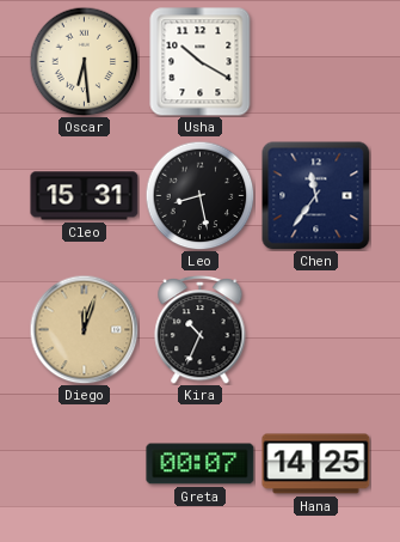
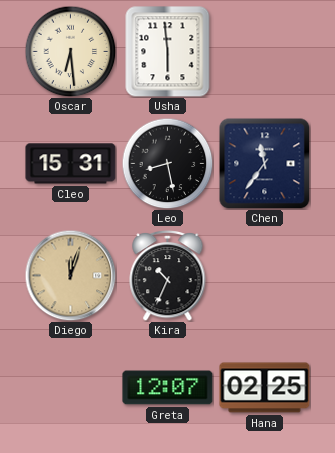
Usha: 10:20 -> 5:59 (168, 52)
Greta: 00:07 -> 12:07 (168, 388)
Hana: 14:25 -> 02:25 (265, 388)
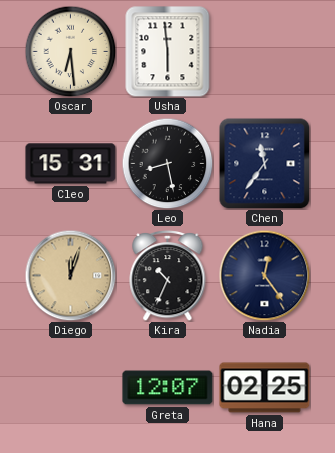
Nadia: none -> 12:24 (264, 275)
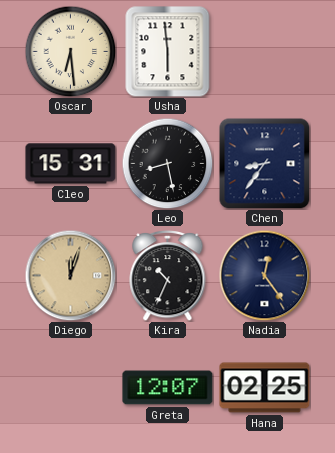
Chen: 11:36 -> 8:36 (264, 163)
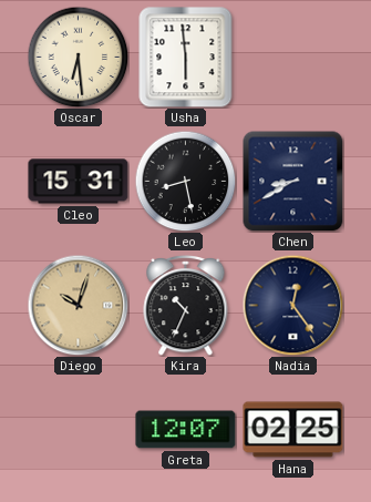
Chen: 8:36 -> 8:40 (292, 181)
Diego: 12:03 -> 10:03 (78, 305)
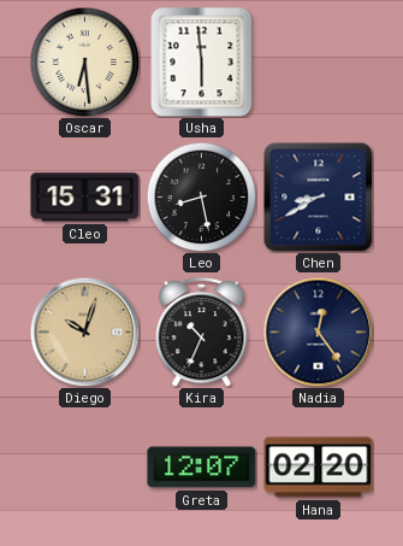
Hana: 02:25 -> 02:20 (319, 468)
